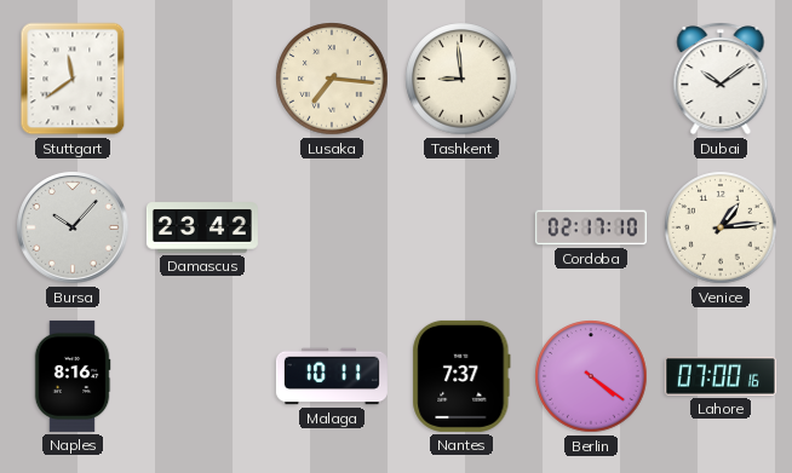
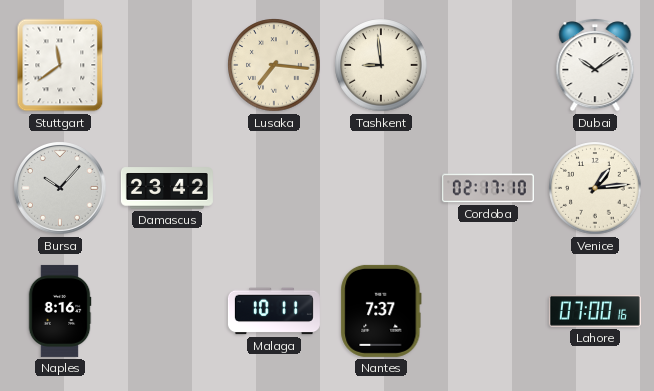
Berlin: 4:21 -> none (591, 376)
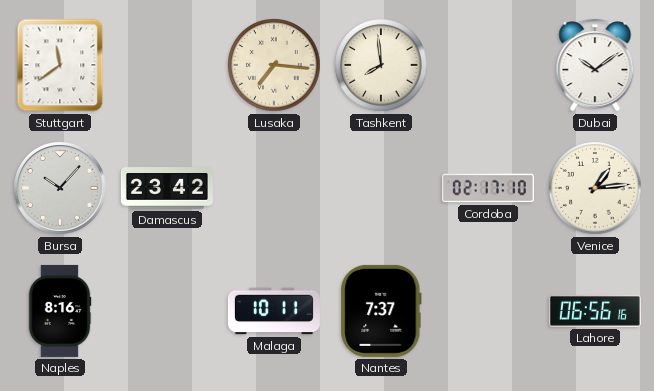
Tashkent: 8:59 -> 7:59 (381, 65)
Lahore: 07:00 -> 06:56 (595, 311)
